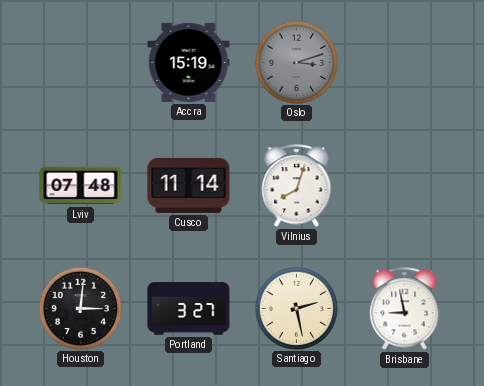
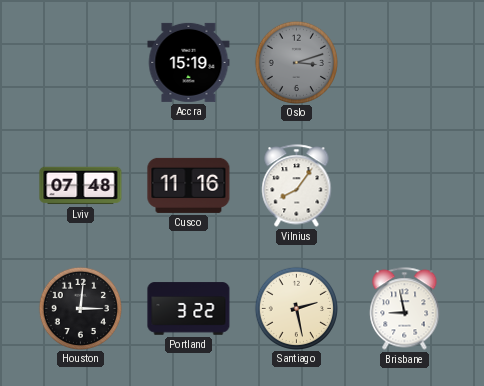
Cusco: 11:14 -> 11:16 (189, 185)
Vilnius: 8:03 -> 8:06 (297, 186)
Portland: 3:27 -> 3:22 (189, 309)
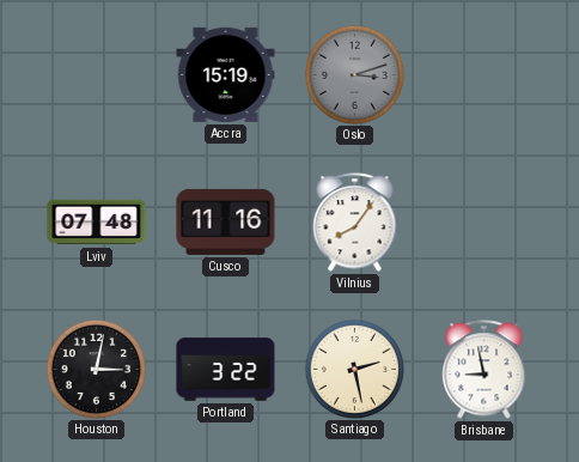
Houston: 3:01 -> 3:02 (96, 369)
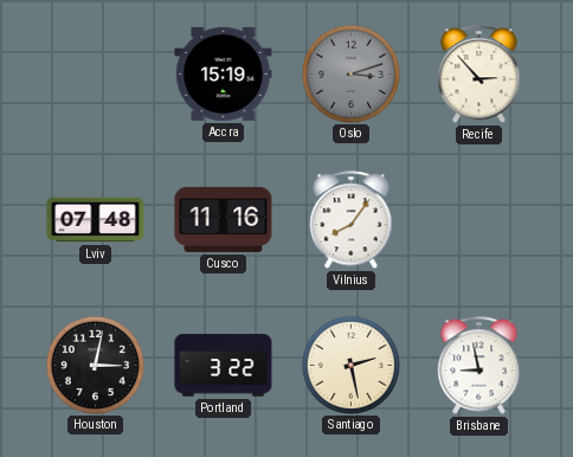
Recife: none -> 2:53 (479, 75)
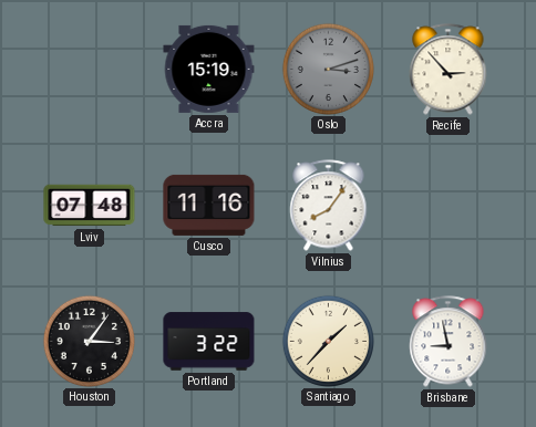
Houston: 3:02 -> 3:06 (89, 341)
Santiago: 2:28 -> 1:37 (328, 341)
